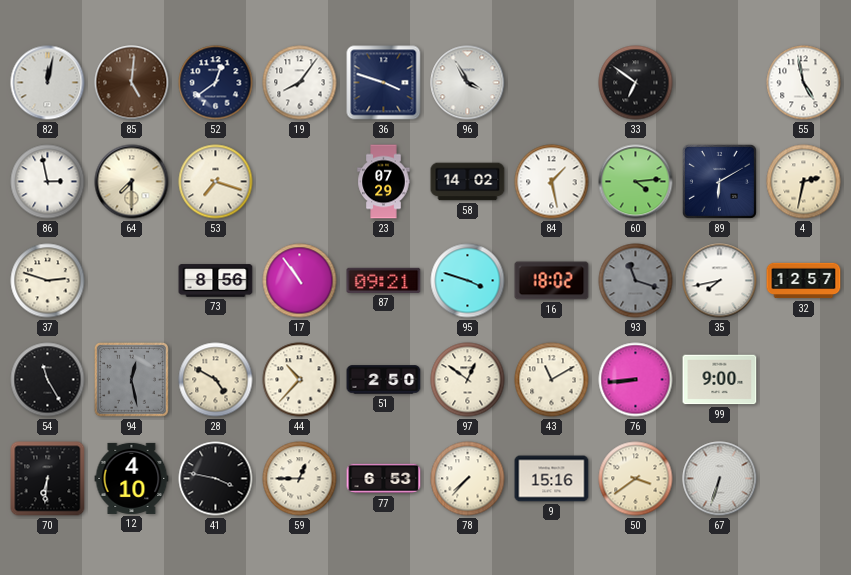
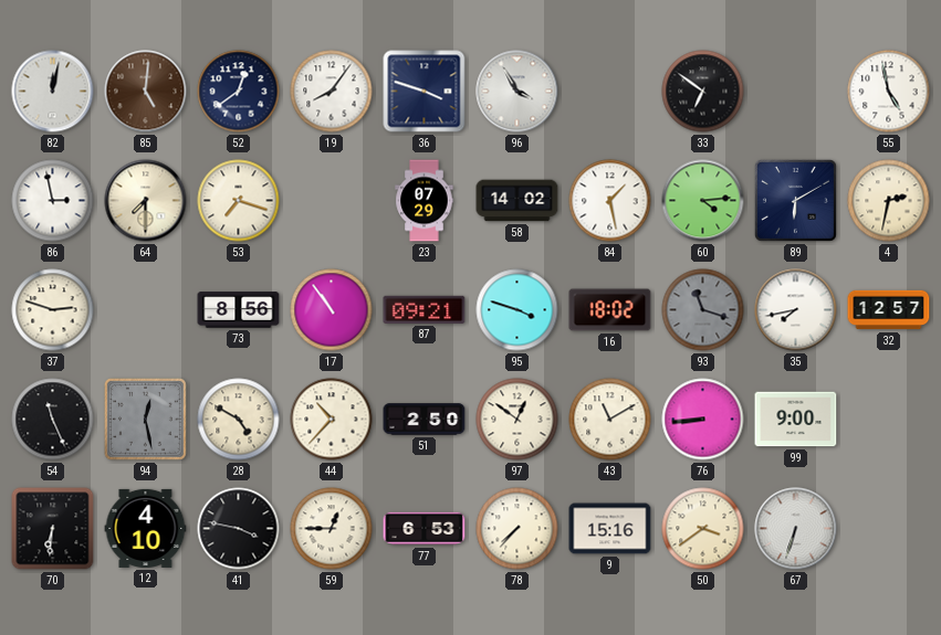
54: 11:25 -> 11:26 (53, 420)
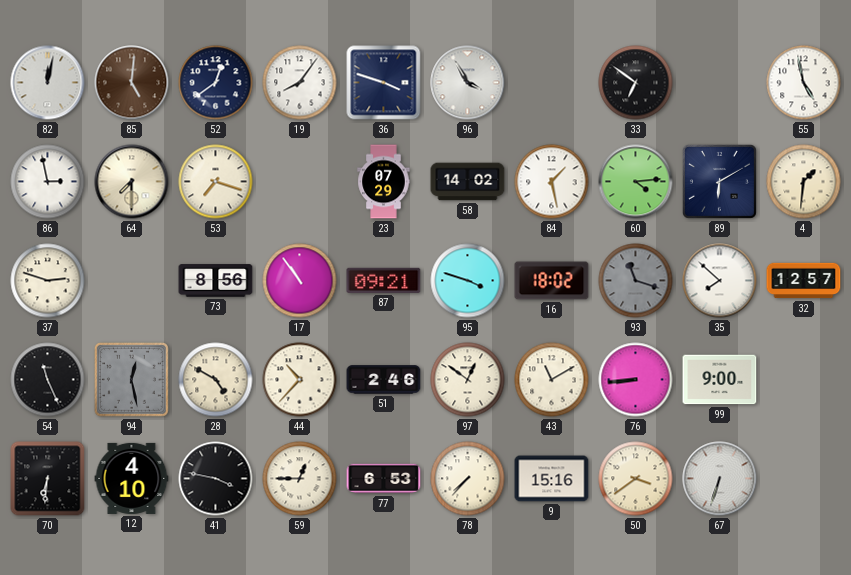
4: 2:32 -> 1:31 (804, 182)
35: 7:43 -> 7:52 (720, 281)
51: 2:50 -> 2:46 (384, 380)
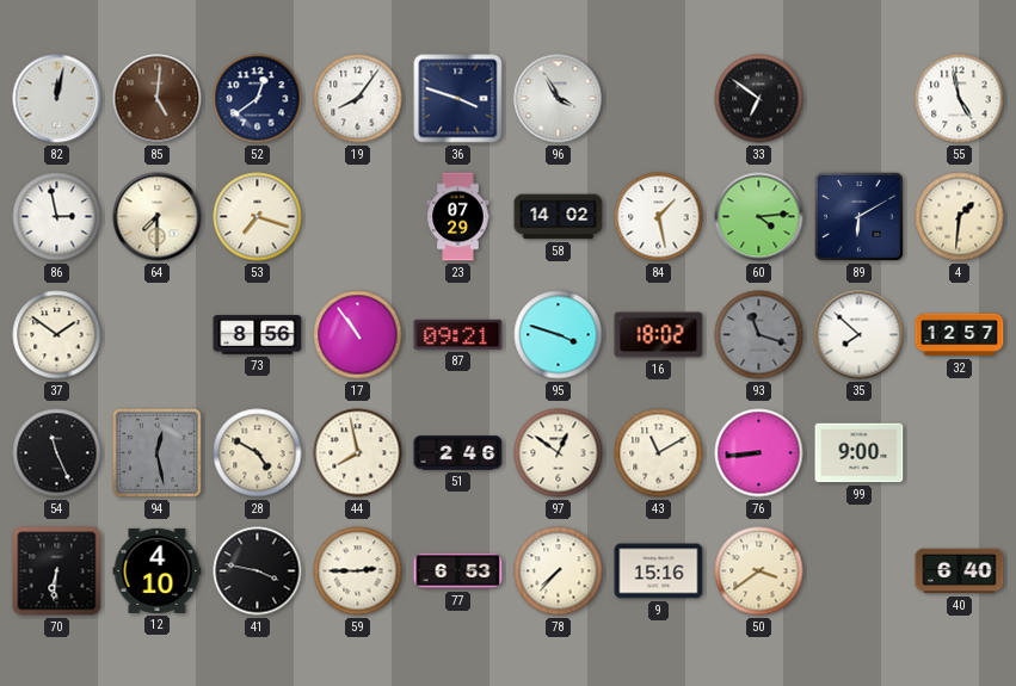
37: 2:48 -> 1:51 (57, 335)
44: 10:37 -> 7:58 (358, 453)
59: 12:45 -> 2:45 (358, 571)
67: 6:33 -> none (720, 479)
40: none -> 6:40 (960, 571)
